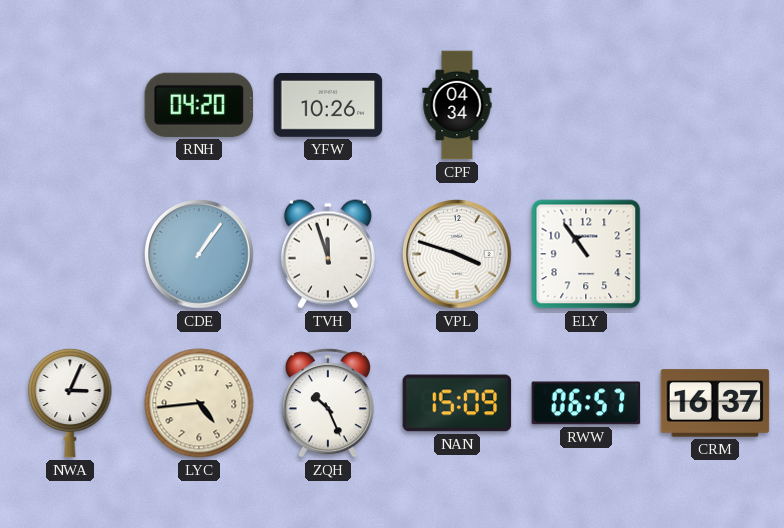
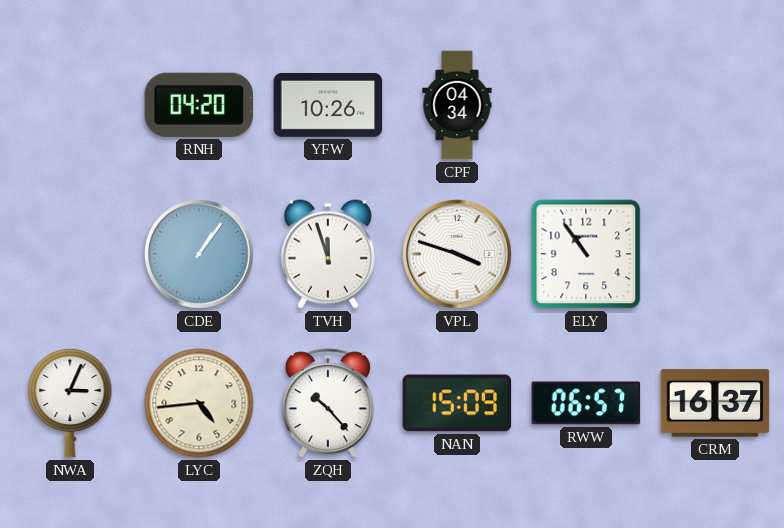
ZQH: 10:26 -> 10:23 (328, 403)
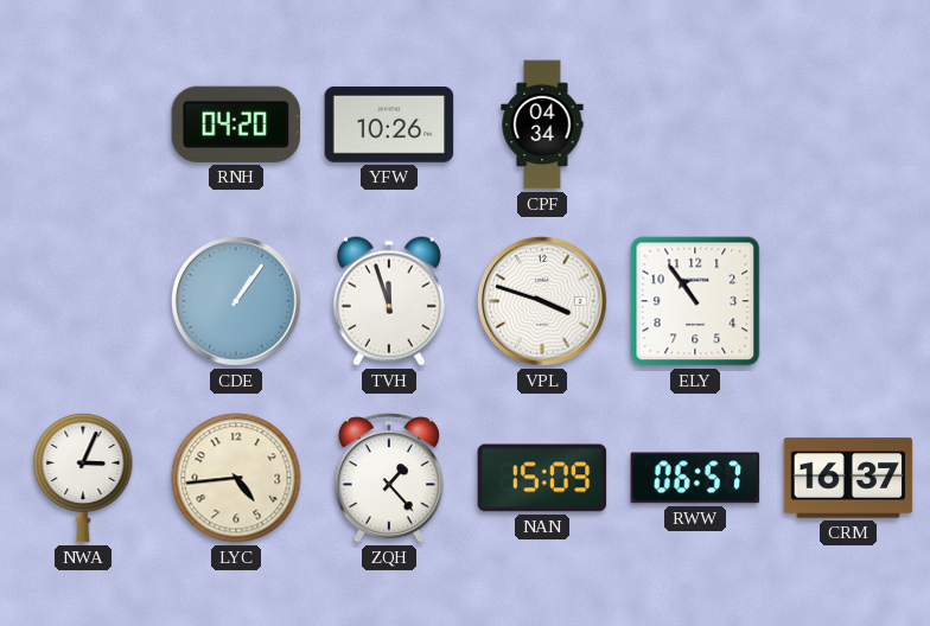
ZQH: 10:23 -> 1:23 (389, 478)
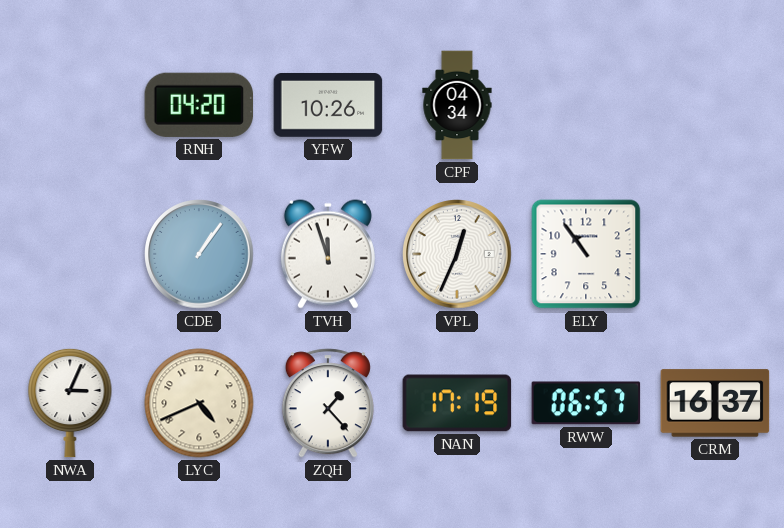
VPL: 3:48 -> 12:34 (457, 254)
LYC: 4:44 -> 4:41 (199, 403)
NAN: 15:09 -> 17:19 (457, 403)
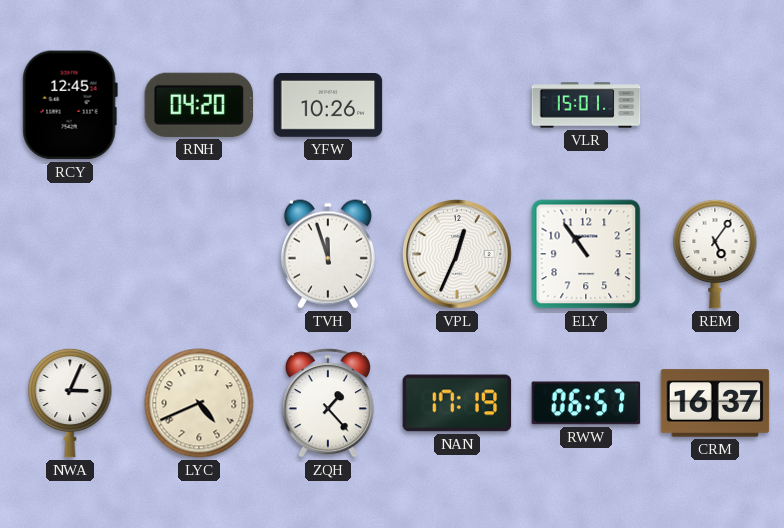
RCY: none -> 12:45 (70, 105)
CPF: 04:34 -> none (457, 105)
VLR: none -> 15:01 (586, 105)
CDE: 1:06 -> none (199, 254)
REM: none -> 5:06 (715, 254)
